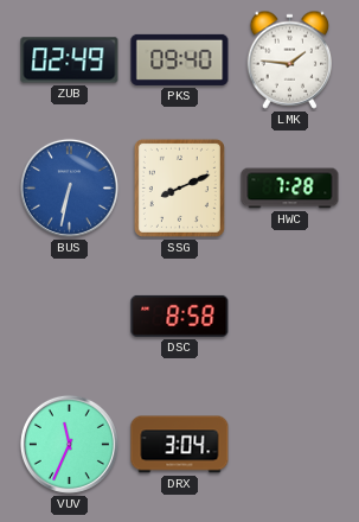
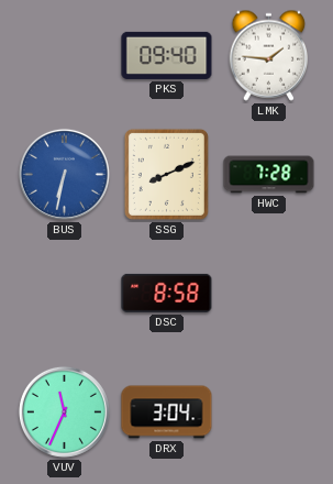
ZUB: 02:49 -> none (70, 61)
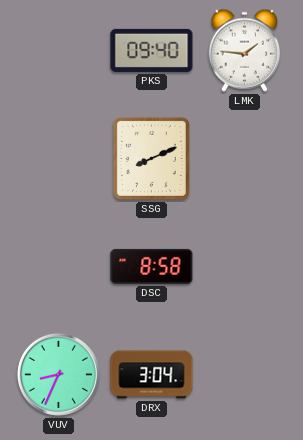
BUS: 6:32 -> none (64, 174)
HWC: 7:28 -> none (269, 175)
VUV: 11:34 -> 8:34 (58, 374)
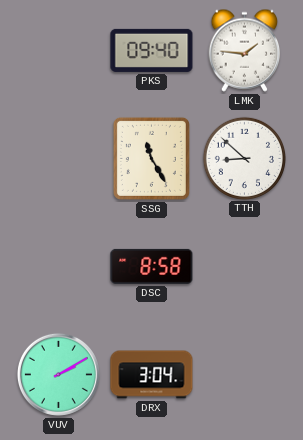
SSG: 8:11 -> 11:25 (151, 158)
TTH: none -> 8:52 (244, 158)
VUV: 8:34 -> 2:10 (58, 374)
